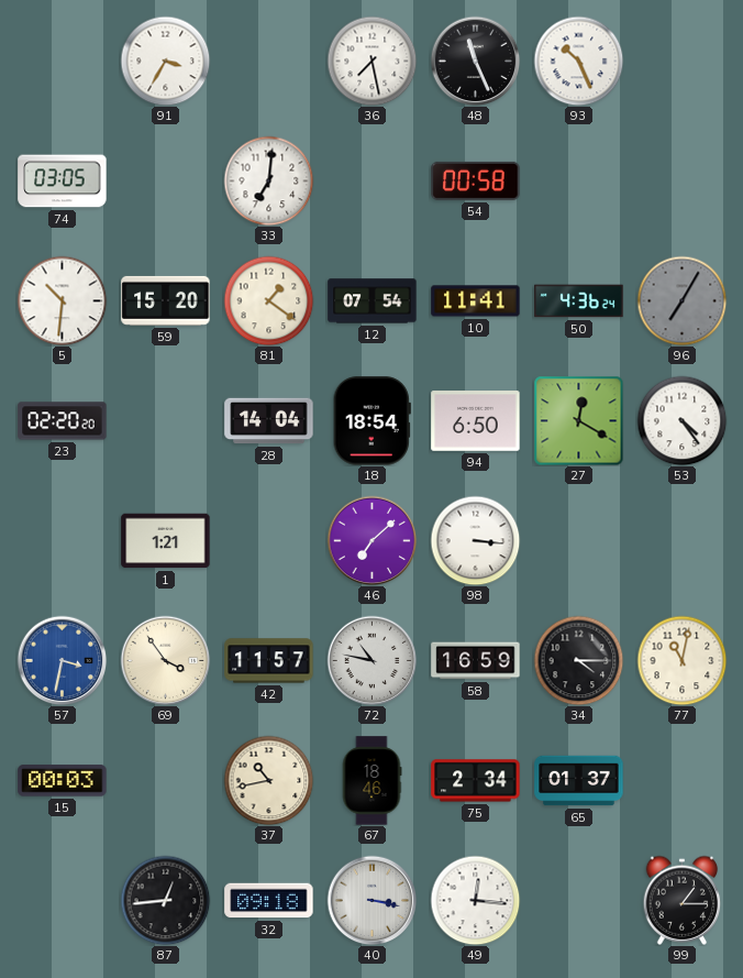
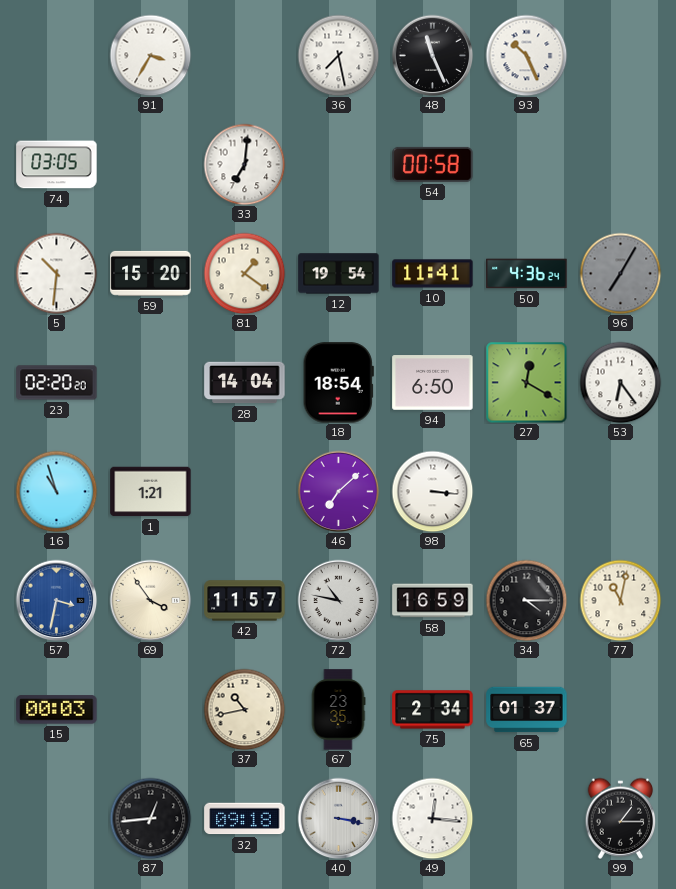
12: 07:54 -> 19:54 (339, 274)
53: 4:24 -> 6:24 (620, 382)
16: none -> 10:57 (56, 491)
67: 18:46 -> 23:35 (338, 710)
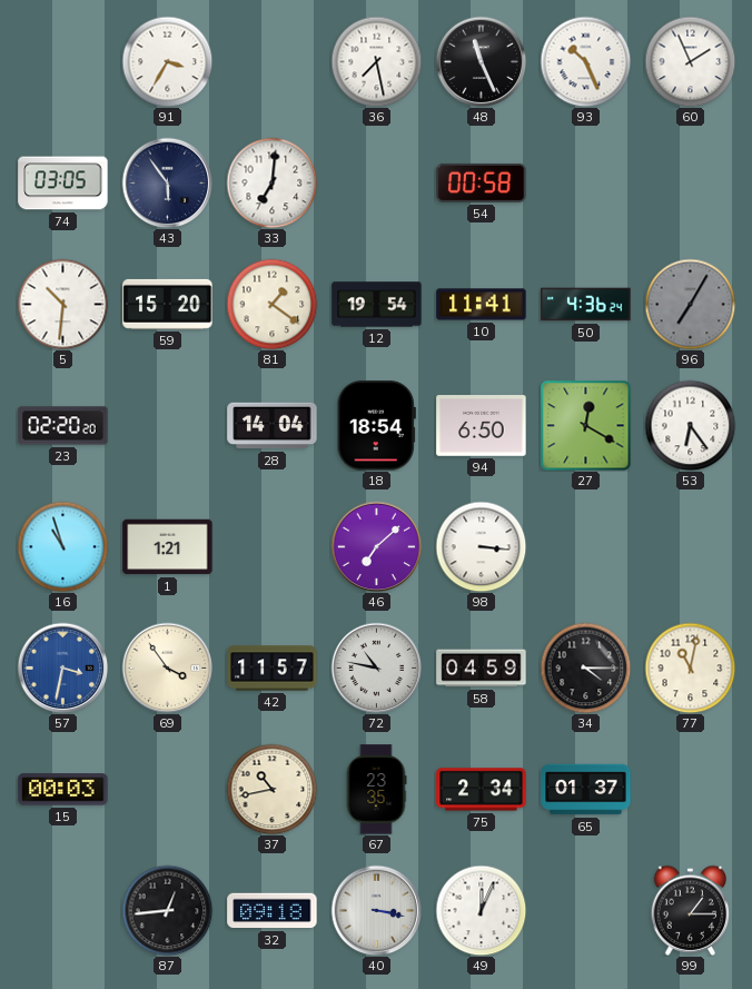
60: none -> 1:56 (690, 61)
43: none -> 5:54 (167, 182)
58: 16:59 -> 04:59 (482, 669)
49: 12:16 -> 12:04 (481, 910)
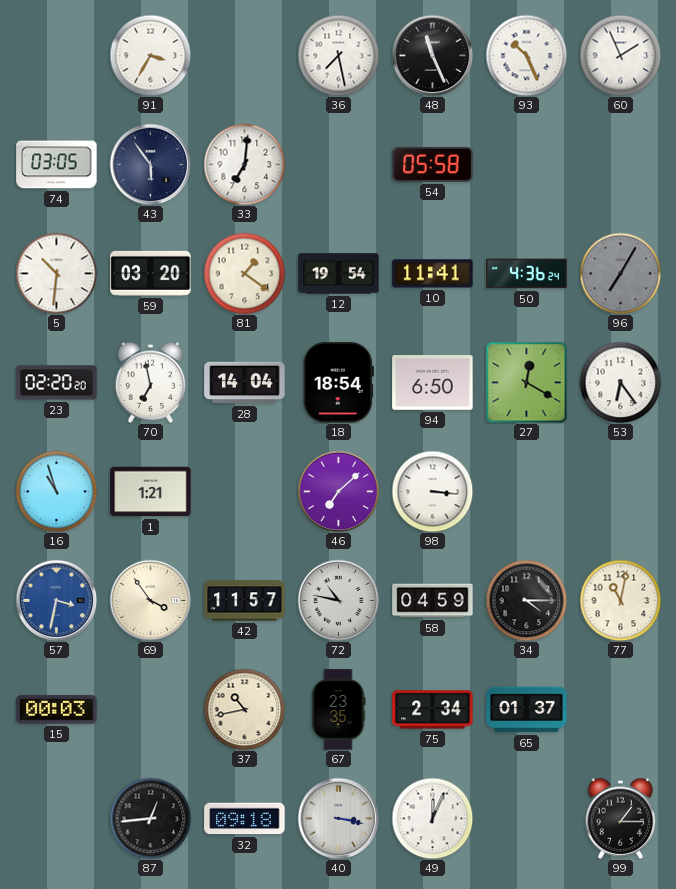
54: 00:58 -> 05:58 (433, 164)
59: 15:20 -> 03:20 (151, 273)
70: none -> 6:58 (151, 382)
